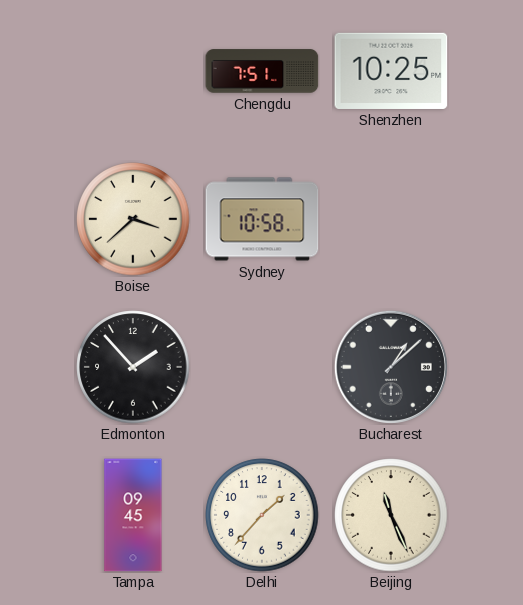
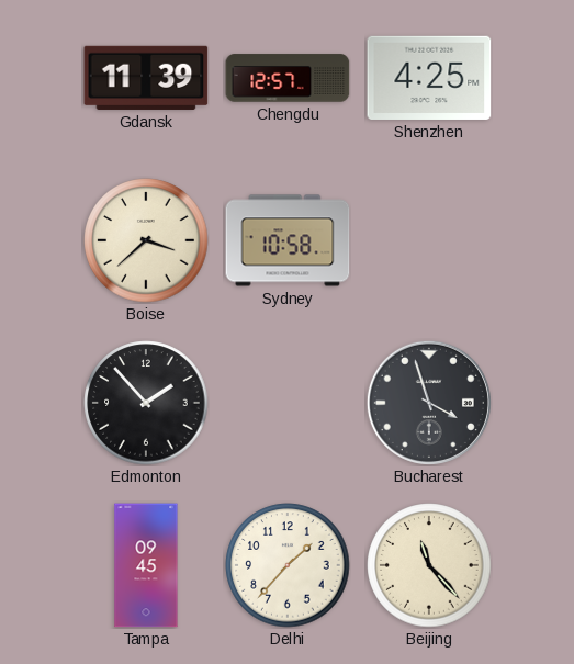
Gdansk: none -> 11:39 (146, 78)
Chengdu: 7:51 -> 12:57 (288, 78)
Shenzhen: 10:25 -> 4:25 (429, 78)
Bucharest: 1:08 -> 3:57 (429, 403)
Beijing: 11:26 -> 11:23 (429, 565)
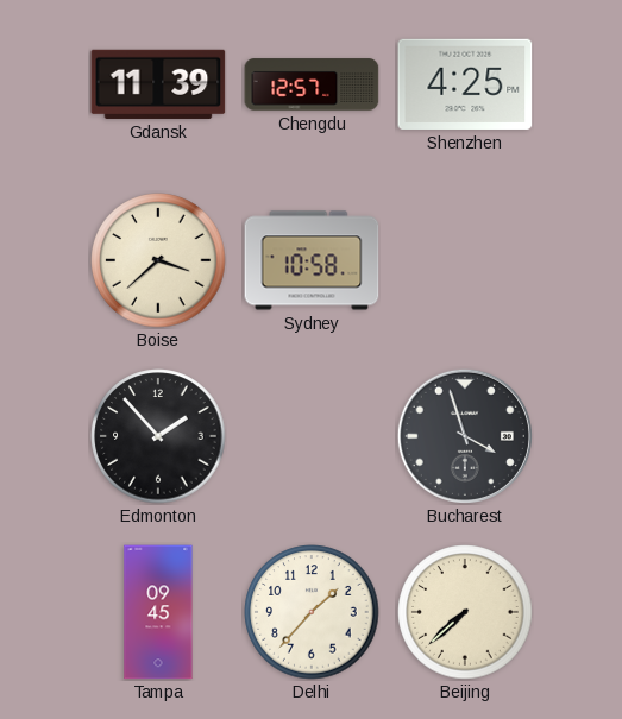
Beijing: 11:23 -> 7:38 (465, 612)
